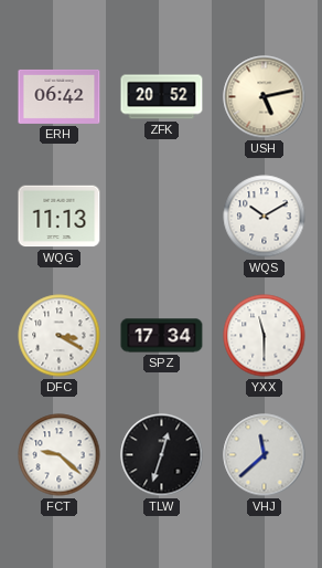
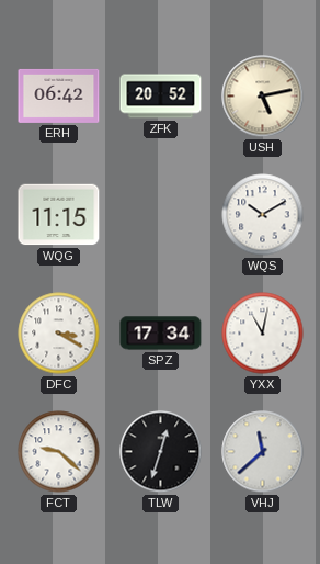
WQG: 11:13 -> 11:15 (59, 215)
YXX: 11:30 -> 11:02 (263, 334)
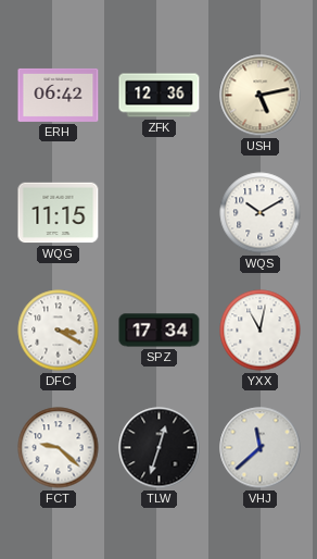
ZFK: 20:52 -> 12:36 (160, 96)
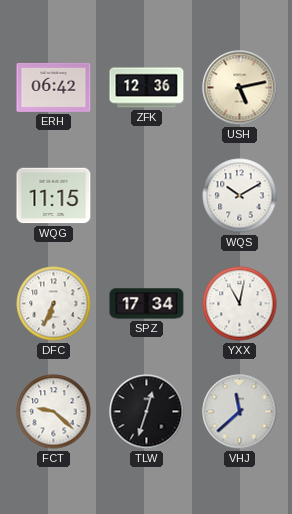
DFC: 3:20 -> 6:34 (54, 304)
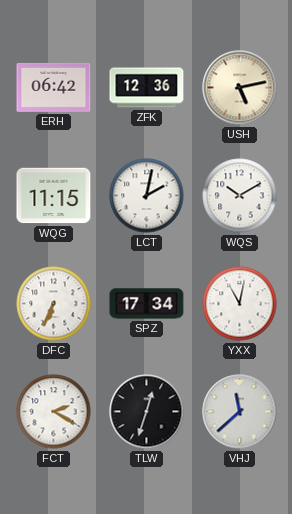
LCT: none -> 2:02 (147, 196)
FCT: 9:22 -> 2:20 (54, 412)
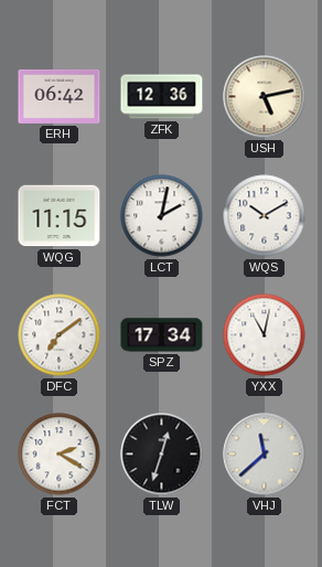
DFC: 6:34 -> 7:09 (60, 335)
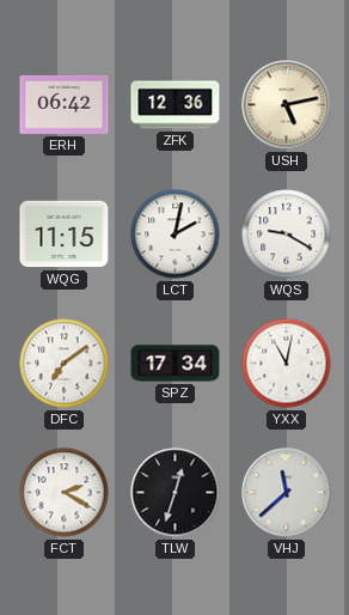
WQS: 10:10 -> 9:20 (287, 235)
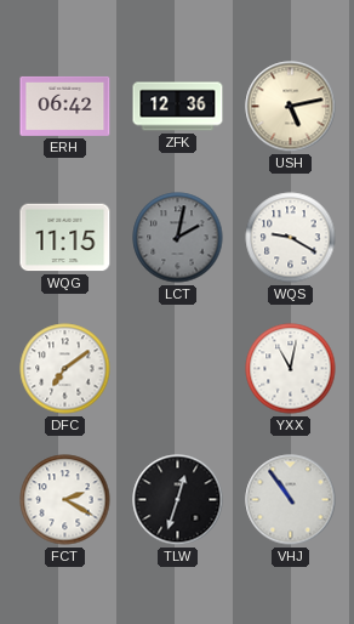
LCT dial: white -> grey (178, 238)
SPZ: 17:34 -> none (176, 364)
VHJ: 11:38 -> 10:54 (291, 500)
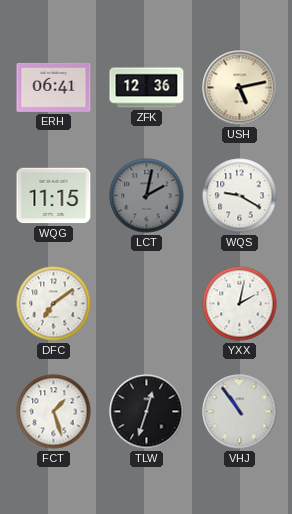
ERH: 06:42 -> 06:41 (54, 87)
YXX: 11:02 -> 2:02 (240, 304)
FCT: 2:20 -> 1:27 (54, 412)
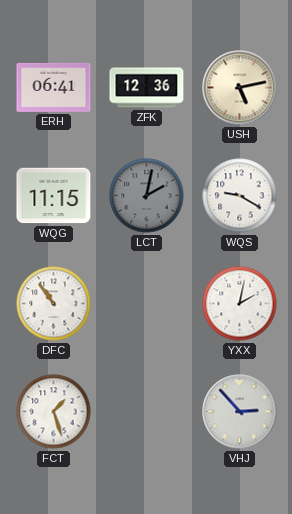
DFC: 7:09 -> 10:54 (54, 304)
TLW: 12:33 -> none (147, 412)
VHJ: 10:54 -> 2:53 (240, 412)
